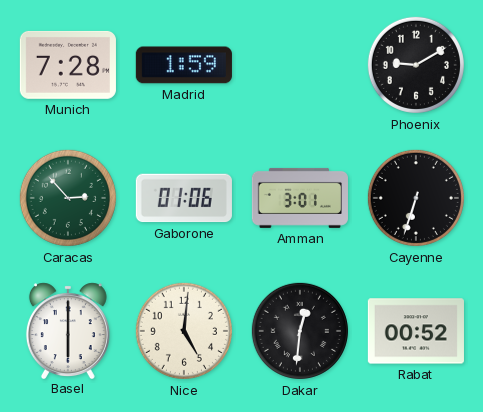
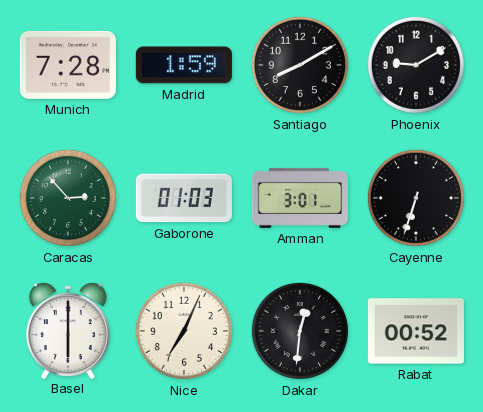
Santiago: none -> 8:10 (300, 65)
Gaborone: 01:06 -> 01:03 (184, 198)
Nice: 5:01 -> 7:04 (184, 331)
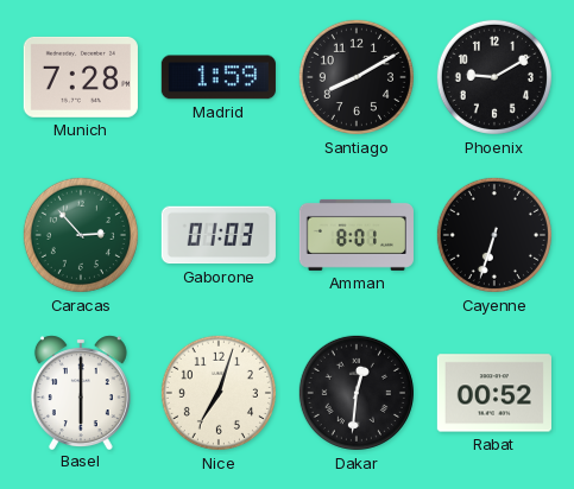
Amman: 3:01 -> 8:01 (357, 235)
Nice: 7:04 -> 7:03 (219, 393)
